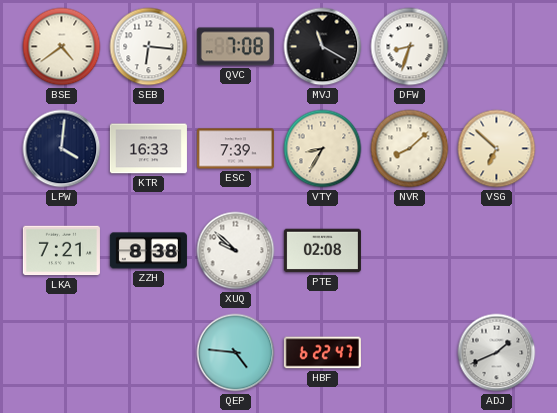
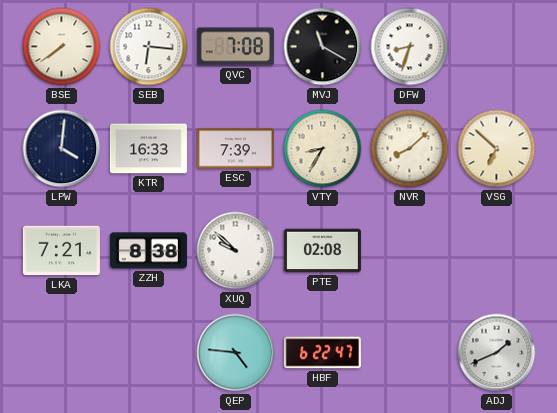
BSE: 4:39 -> 7:39 (62, 47)
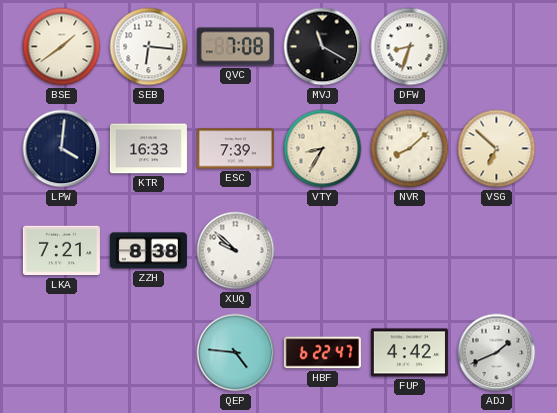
BSE: 7:39 -> 1:39 (62, 47)
PTE: 02:08 -> none (322, 251)
FUP: none -> 4:42 (409, 353)
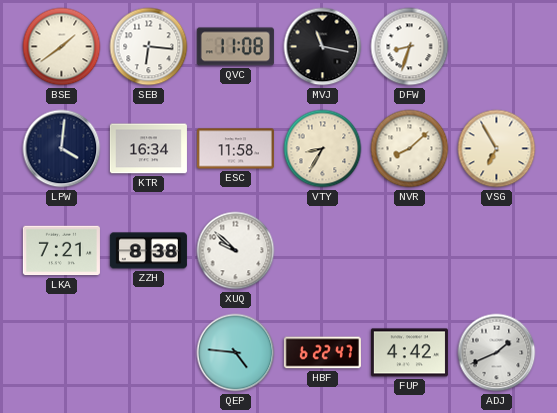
QVC: 7:08 -> 11:08 (235, 47)
MVJ: 11:20 -> 11:17 (323, 47)
KTR: 16:33 -> 16:34 (148, 149)
ESC: 7:39 -> 11:58 (235, 149)
VSG: 6:52 -> 6:55 (497, 149)
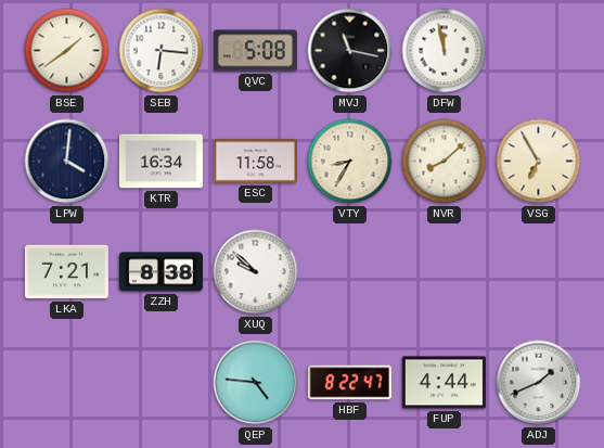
QVC: 11:08 -> 5:08 (255, 51)
DFW: 8:33 -> 11:58 (445, 51)
HBF: 6:22 -> 8:22 (349, 383)
FUP: 4:42 -> 4:44 (444, 383)
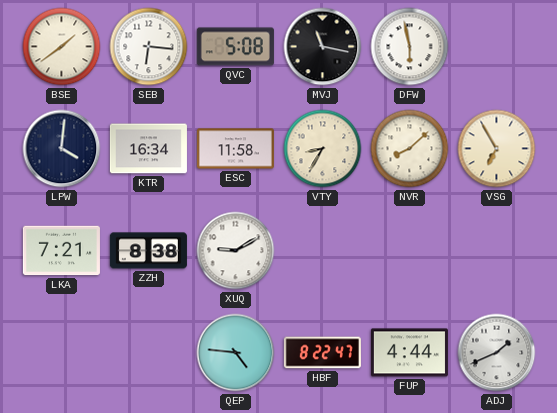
DFW: 11:58 -> 5:58 (410, 47)
XUQ: 9:52 -> 9:10 (236, 251)
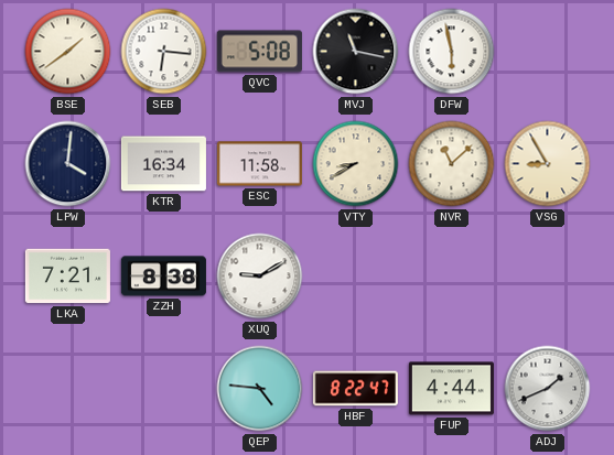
VTY: 8:35 -> 8:40 (356, 164)
NVR: 8:08 -> 11:08 (452, 164)
VSG: 6:55 -> 8:55 (548, 164)
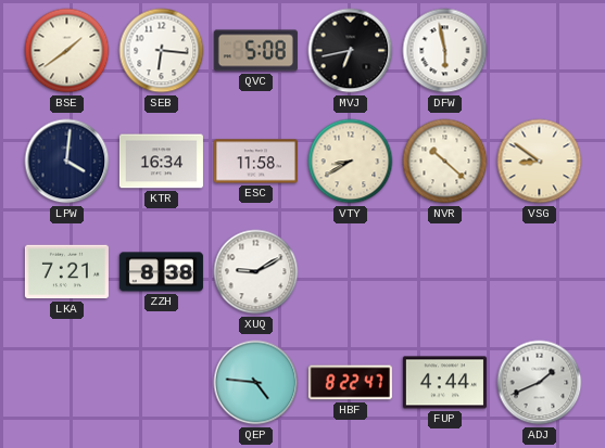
MVJ: 11:17 -> 6:43 (351, 51)
NVR: 11:08 -> 10:22 (445, 162)
VSG: 8:55 -> 8:51 (540, 162)
